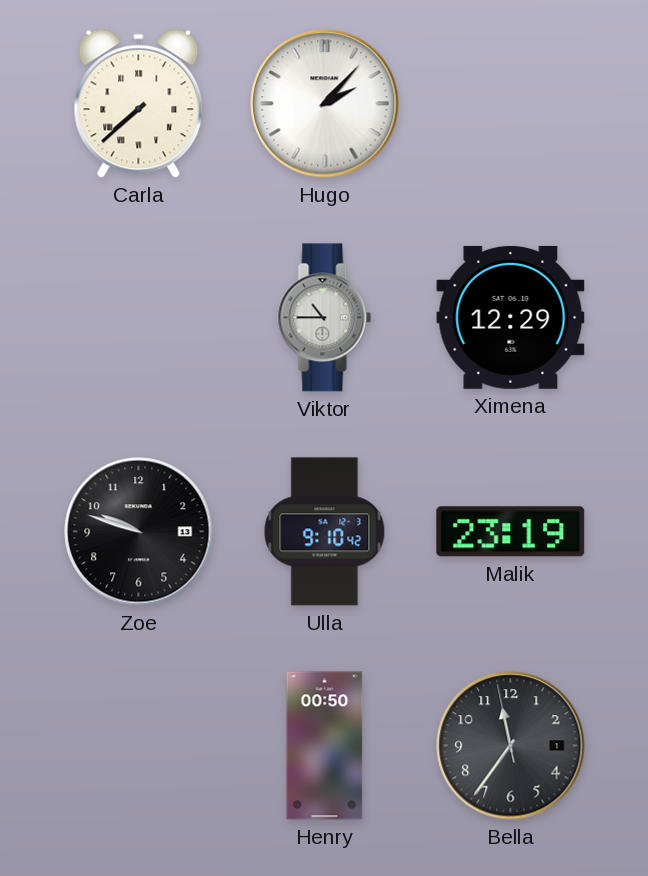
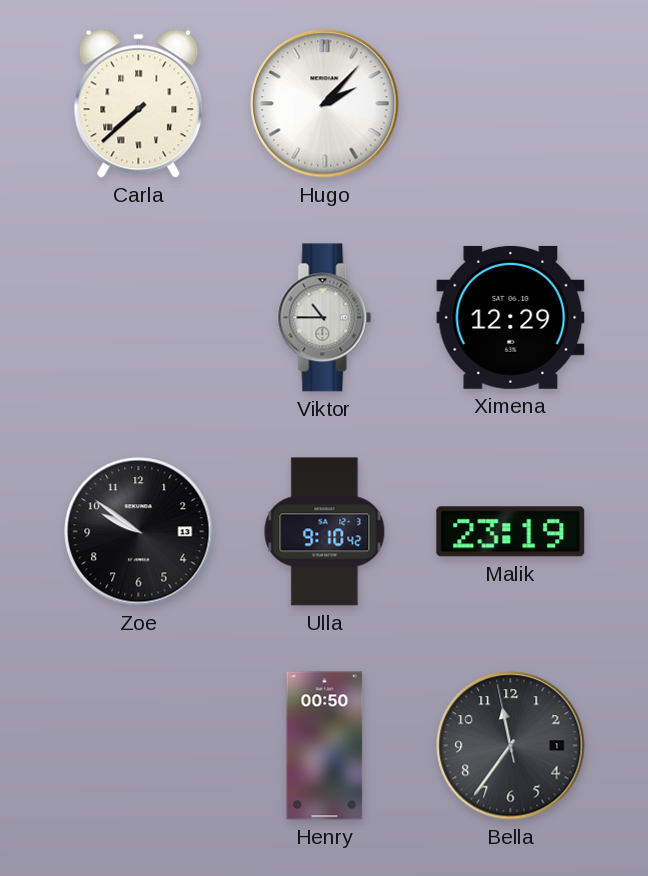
Zoe: 9:48 -> 9:51 (139, 532)
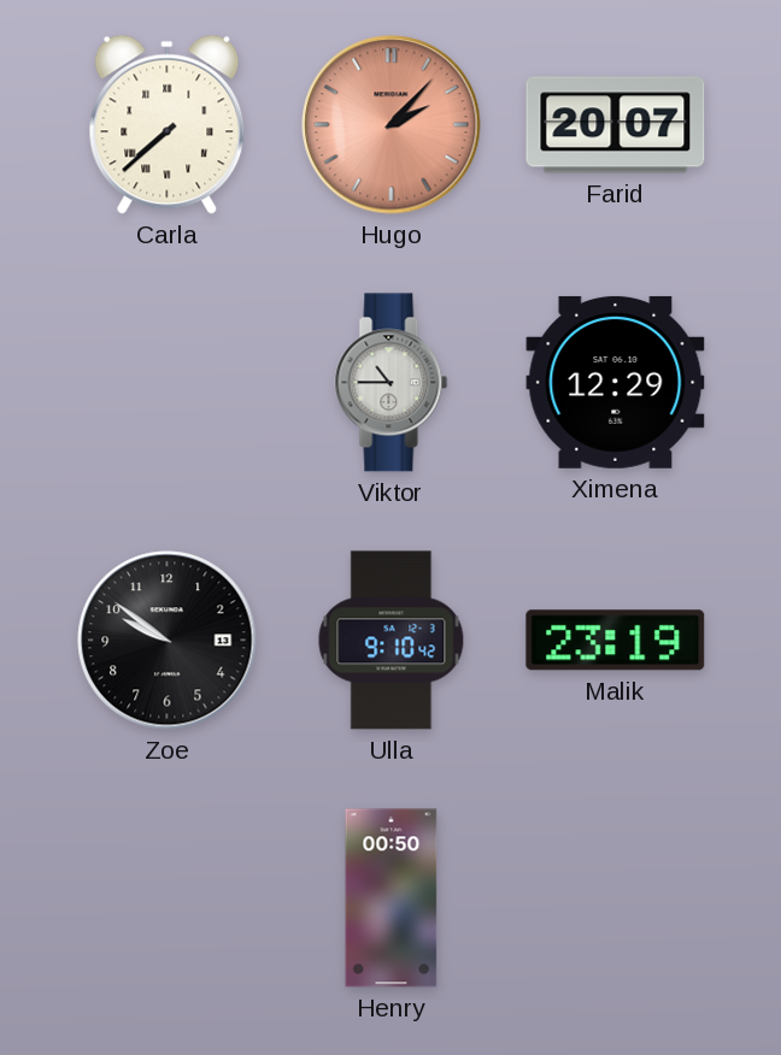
Hugo dial: white -> salmon (392, 125)
Farid: none -> 20:07 (616, 125)
Bella: 11:35 -> none (511, 746)
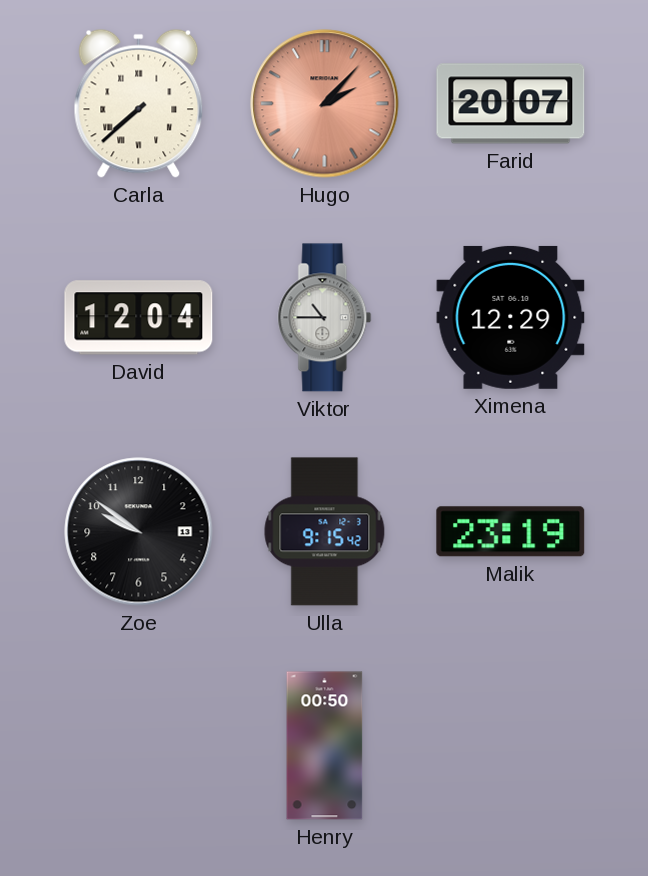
David: none -> 12:04 (139, 318)
Ulla: 9:10 -> 9:15 (325, 532)
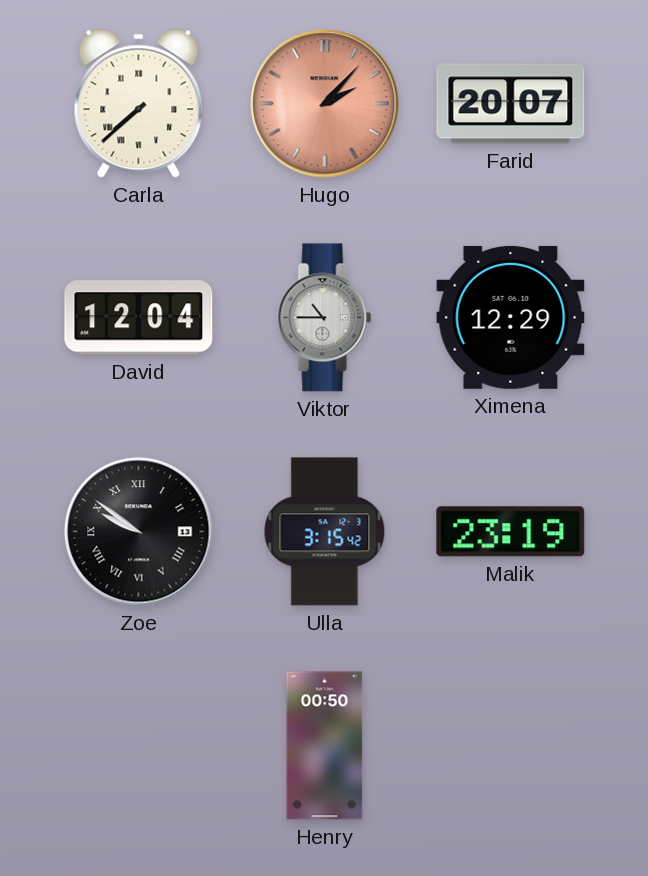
Zoe numerals: Arabic -> Roman (139, 532)
Ulla: 9:15 -> 3:15 (325, 532)
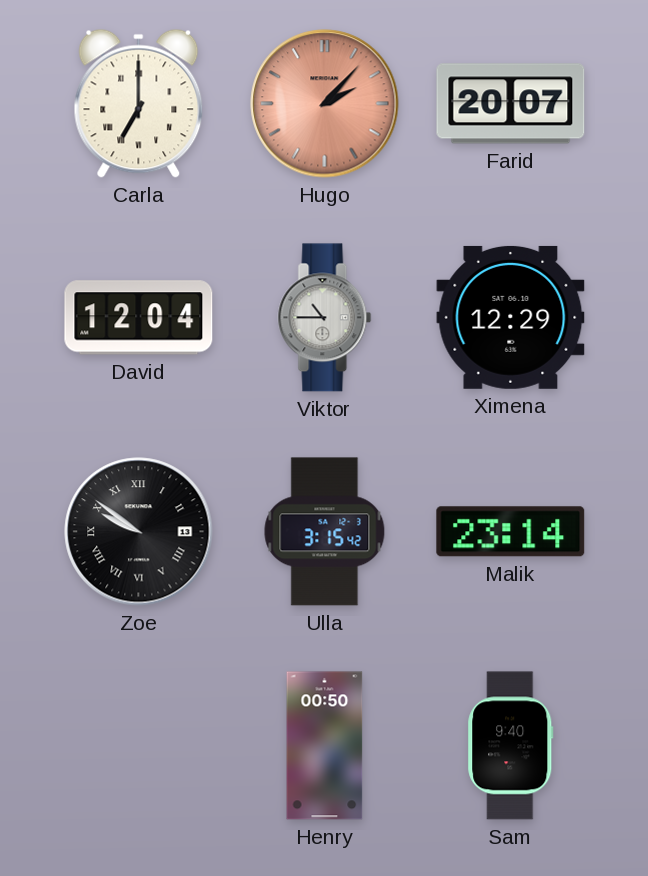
Carla: 7:38 -> 7:00 (139, 103)
Malik: 23:19 -> 23:14 (511, 532)
Sam: none -> 9:40 (511, 746)
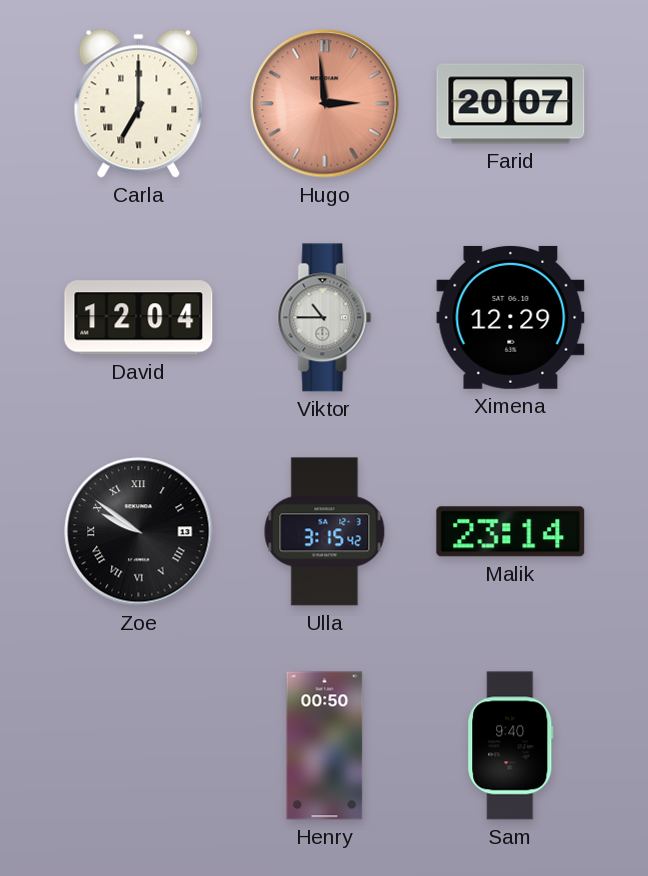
Hugo: 2:07 -> 2:59 (325, 104)
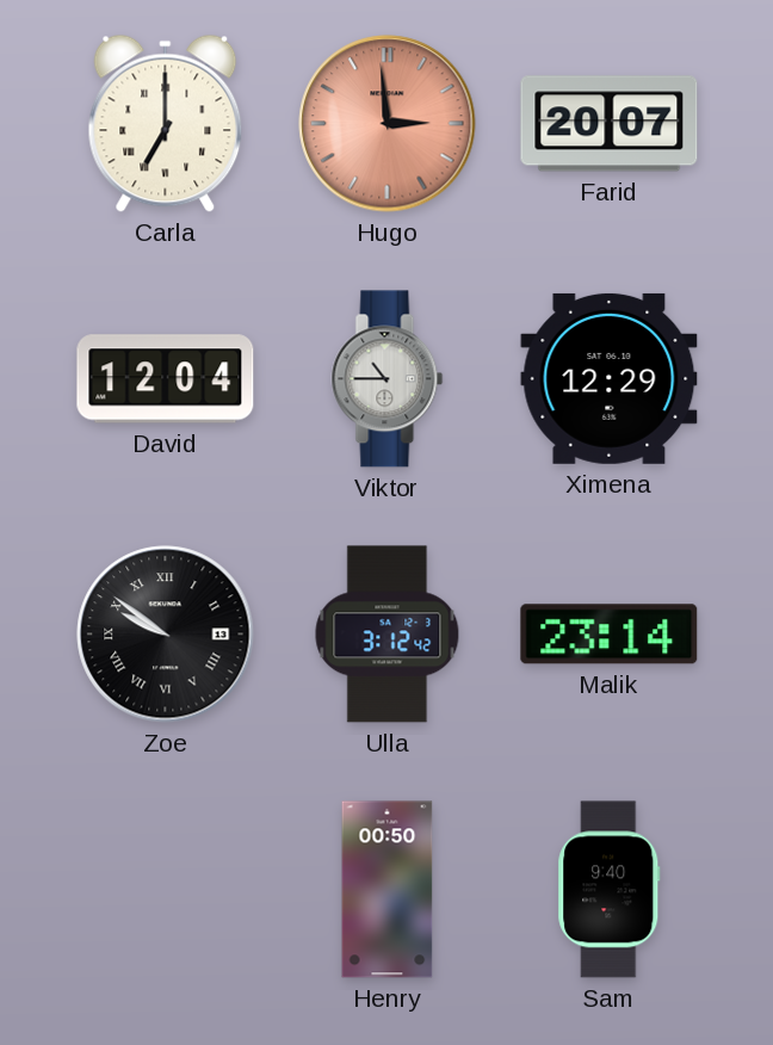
Ulla: 3:15 -> 3:12 (388, 635)
